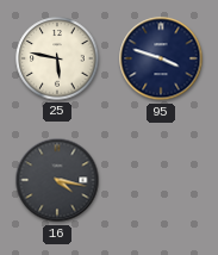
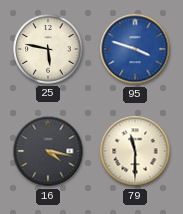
95 dial: navy -> blue (135, 49)
79: none -> 11:30 (135, 151)
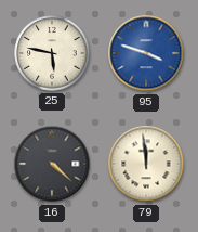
16: 4:17 -> 4:22 (52, 164)
79: 11:30 -> 11:59 (146, 164)
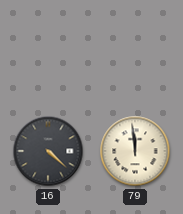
25: 5:47 -> none (52, 53)
95: 3:48 -> none (146, 53)
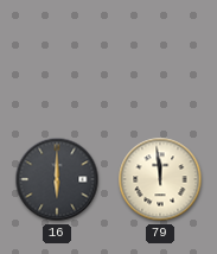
16: 4:22 -> 6:00 (57, 179)
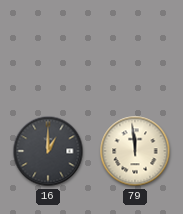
16: 6:00 -> 1:00 (48, 151)
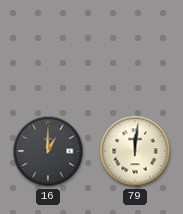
79: 11:59 -> 12:01 (135, 151)
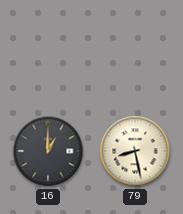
79: 12:01 -> 8:28 (135, 151)
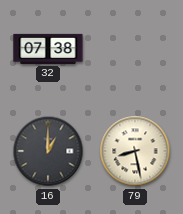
32: none -> 07:38 (48, 49)
